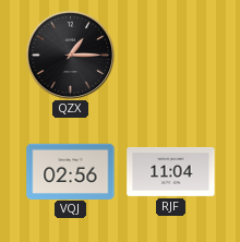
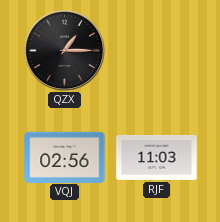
RJF: 11:04 -> 11:03 (157, 157)
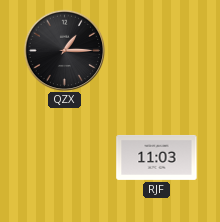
VQJ: 02:56 -> none (65, 157)
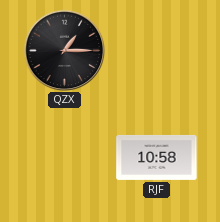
RJF: 11:03 -> 10:58 (157, 157)
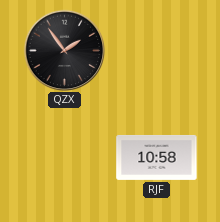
QZX: 1:15 -> 1:54 (64, 50)
